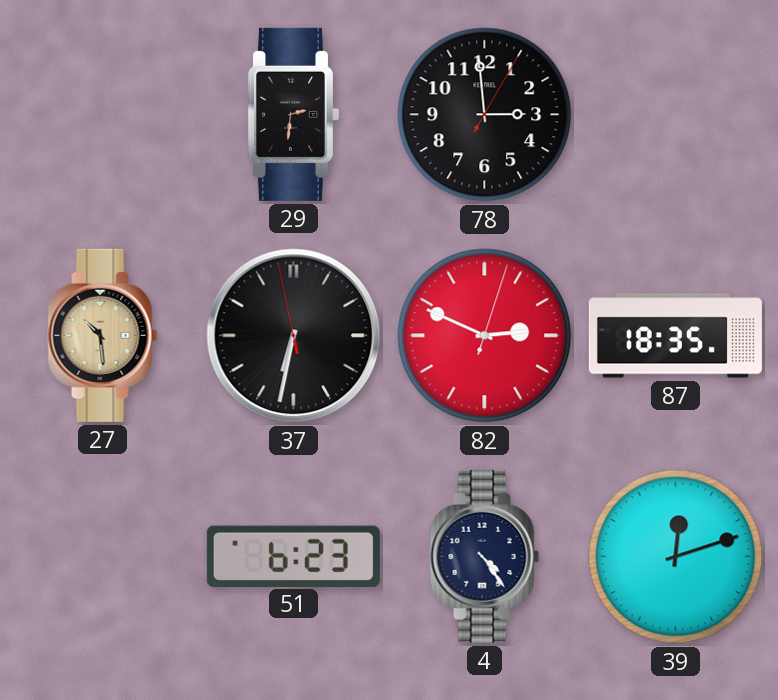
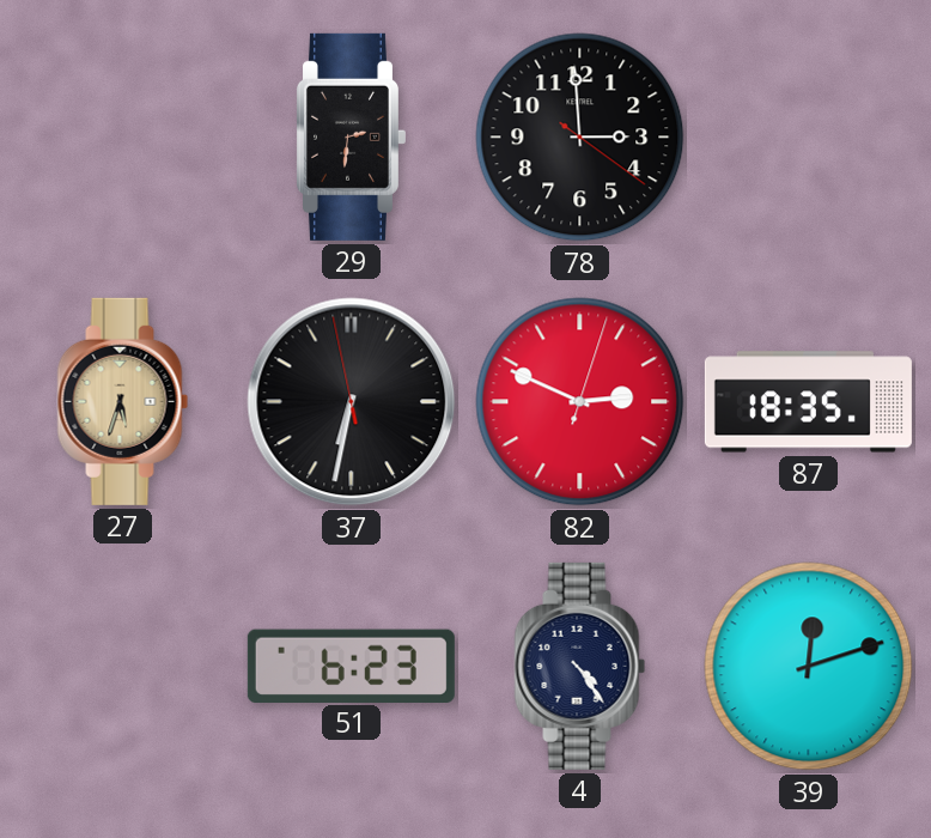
78: 2:59:05 -> 2:59:21 (580, 138)
27: 10:29 -> 5:33 (123, 401)
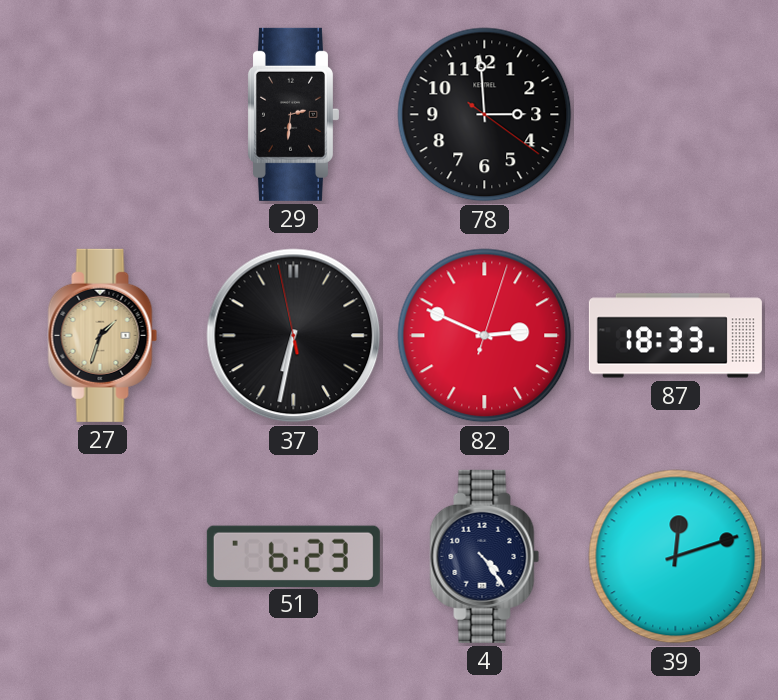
27: 5:33 -> 1:33 (103, 335)
87: 18:35 -> 18:33 (675, 336)
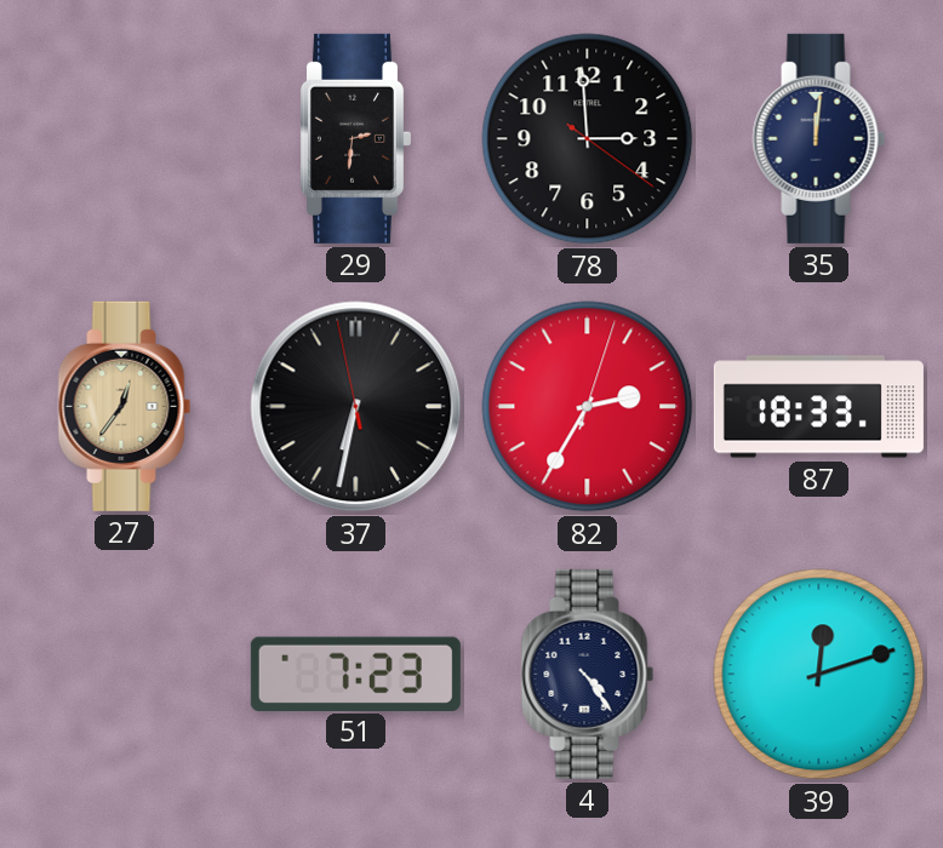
35: none -> 12:01 (819, 138)
27: 1:33 -> 12:36 (125, 406)
82: 2:49 -> 2:35 (588, 407)
51: 6:23 -> 7:23 (355, 674)
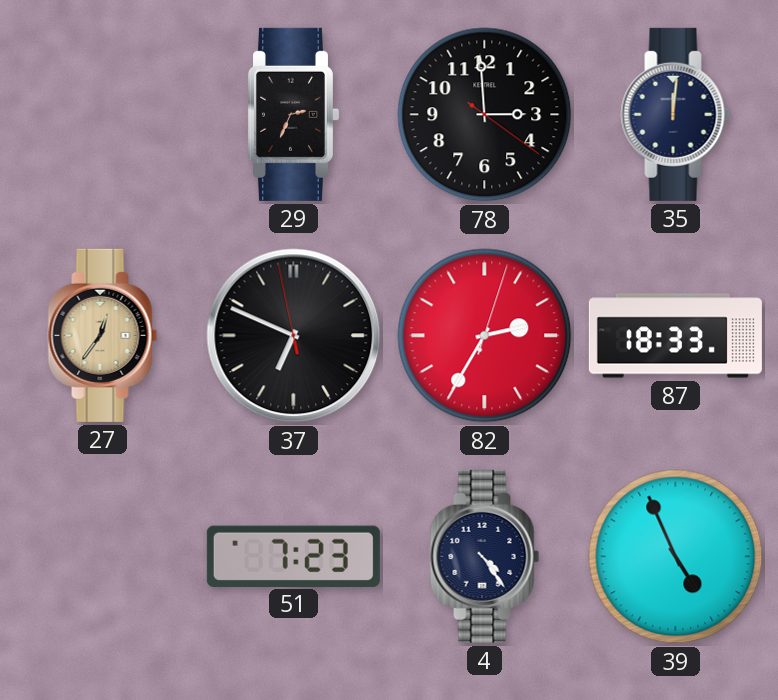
29: 2:31 -> 2:34 (293, 114)
37: 6:31 -> 6:48 (294, 336)
39: 12:12 -> 4:56 (676, 557)
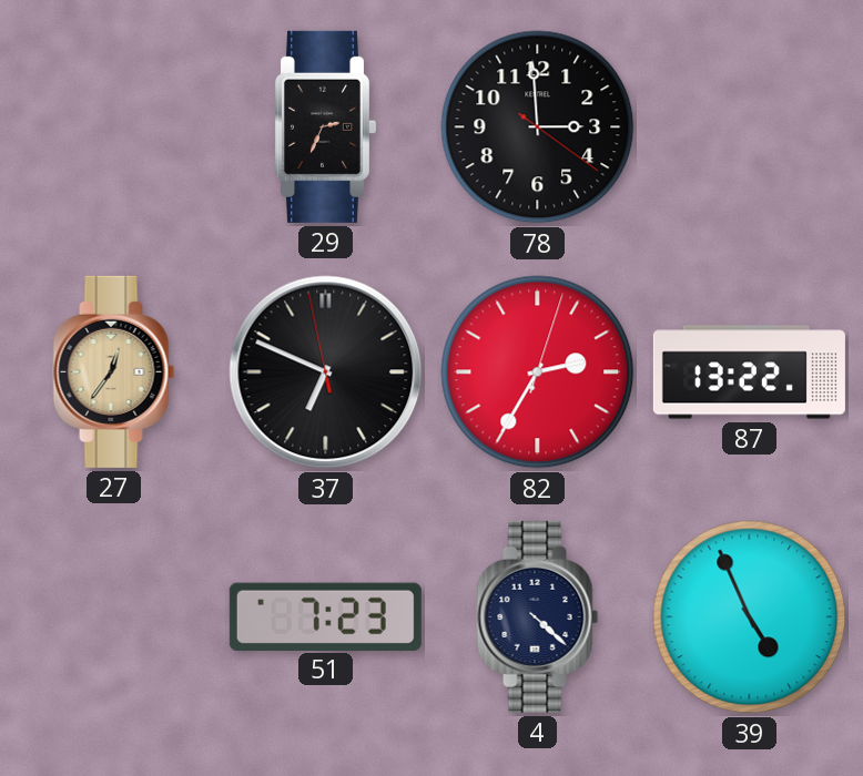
35: 12:01 -> none (676, 114)
87: 18:33 -> 13:22 (749, 372)
4: 4:24 -> 4:22 (538, 616)
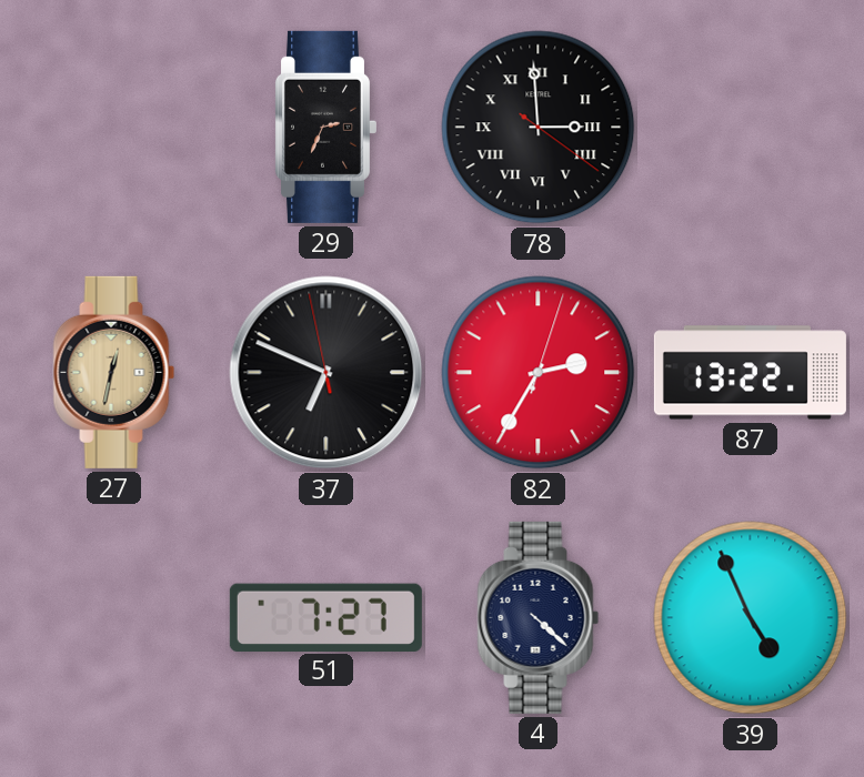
78 numerals: Arabic -> Roman (539, 128)
27: 12:36 -> 12:32 (114, 372)
51: 7:23 -> 7:27 (325, 617)
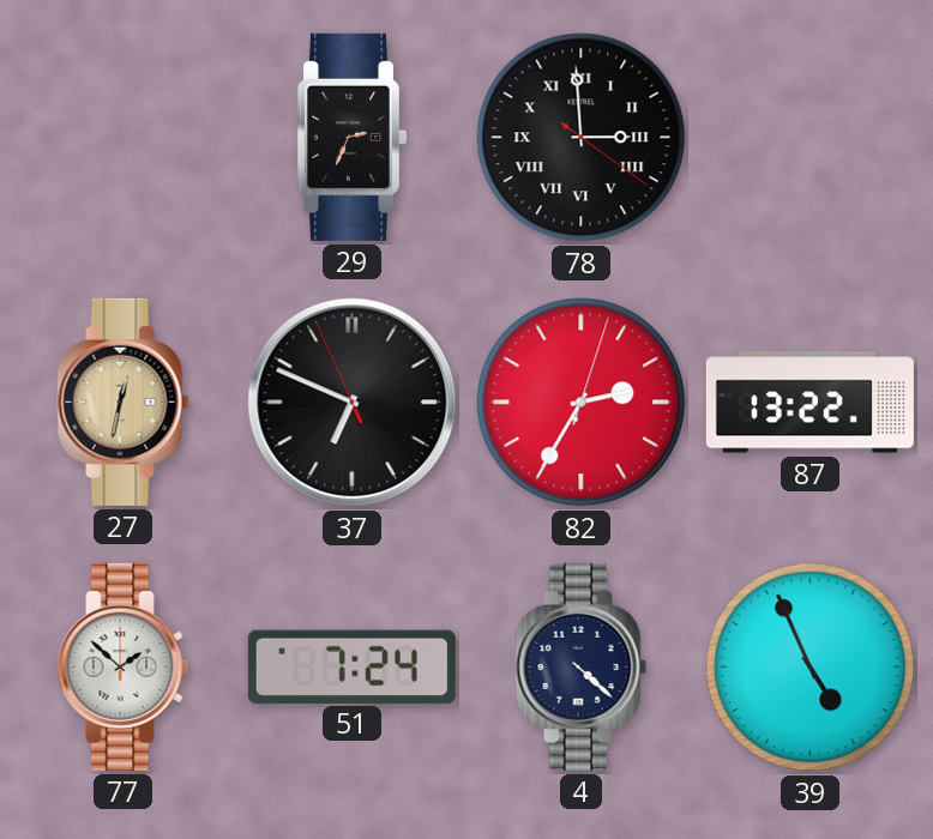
37: 6:48:58 -> 6:48:56 (353, 403)
77: none -> 1:52 (124, 666)
51: 7:27 -> 7:24 (351, 666)
